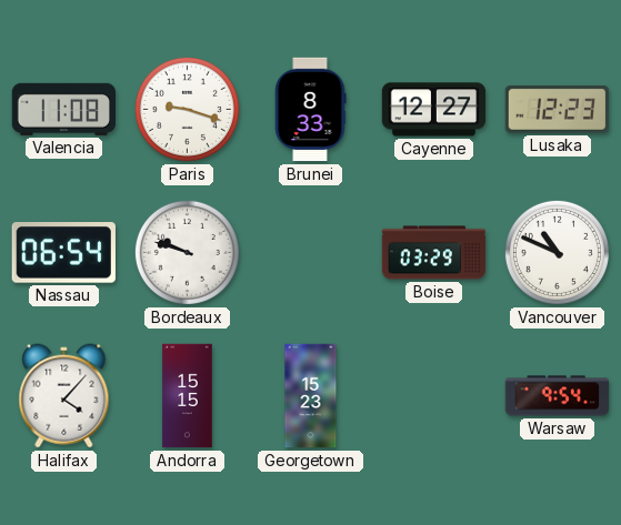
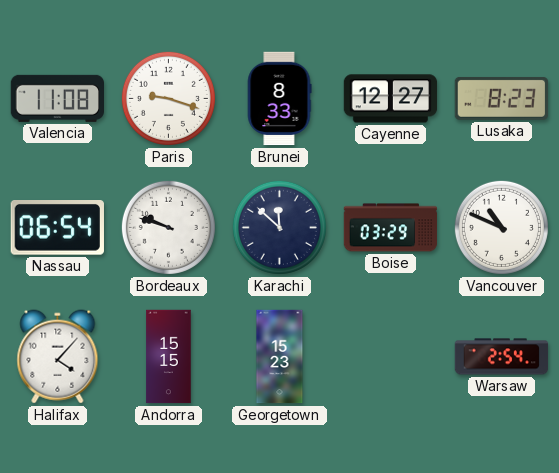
Lusaka: 12:23 -> 8:23 (502, 98)
Karachi: none -> 11:52 (279, 227)
Warsaw: 9:54 -> 2:54 (502, 357)
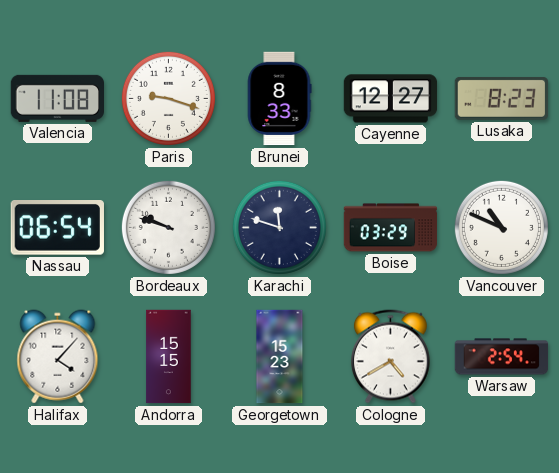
Karachi: 11:52 -> 11:48 (279, 227)
Cologne: none -> 4:40 (390, 357)
